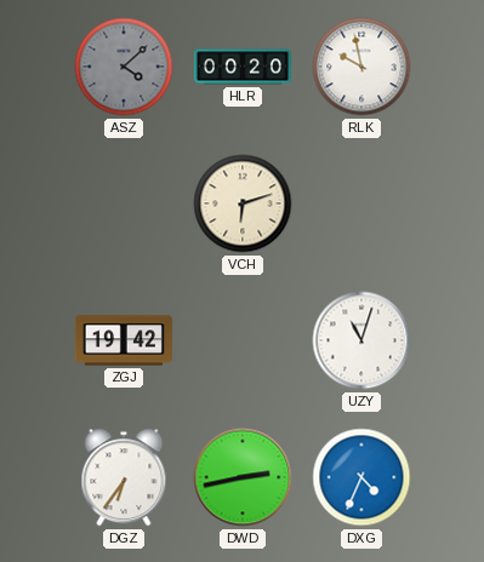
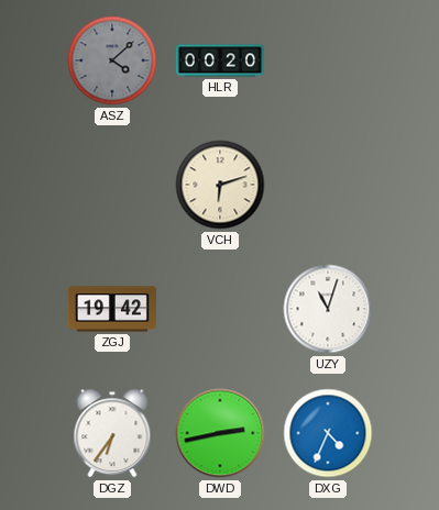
RLK: 9:58 -> none (361, 67)
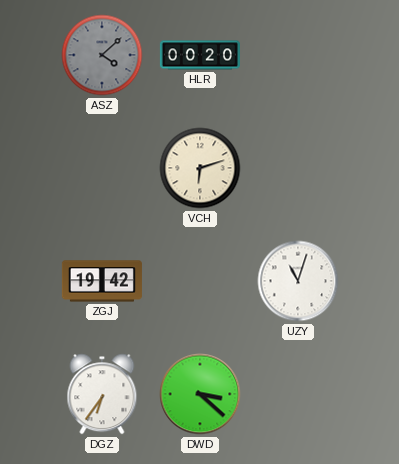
DWD: 2:43 -> 3:22 (200, 394)
DXG: 4:34 -> none (328, 433)
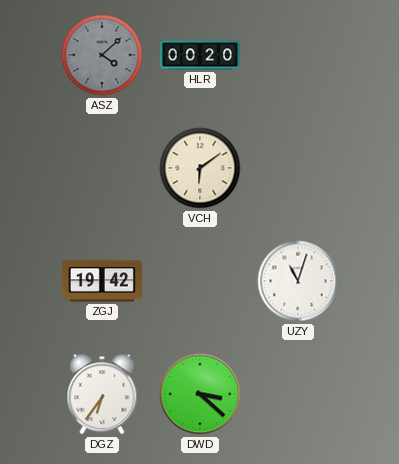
VCH: 6:12 -> 6:09 (200, 168)
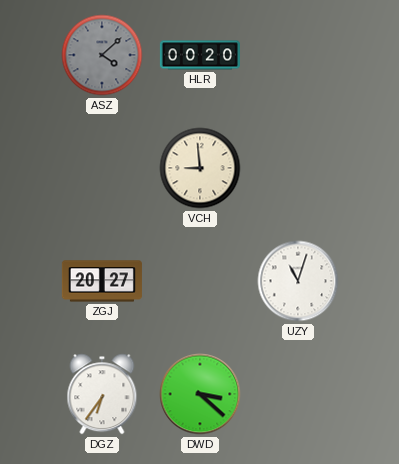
VCH: 6:09 -> 8:59 (200, 168)
ZGJ: 19:42 -> 20:27 (102, 281)
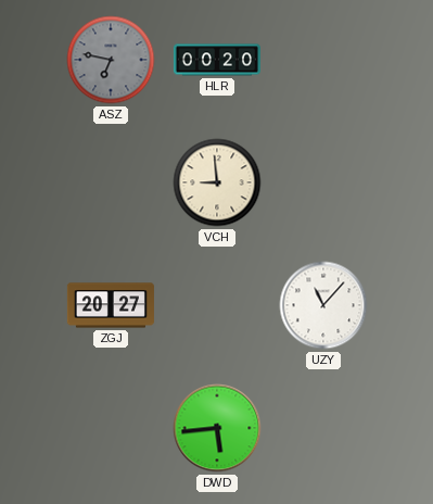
ASZ: 4:08 -> 6:47 (111, 60)
UZY: 11:03 -> 11:07 (323, 305)
DGZ: 6:36 -> none (102, 394)
DWD: 3:22 -> 5:44 (217, 428)
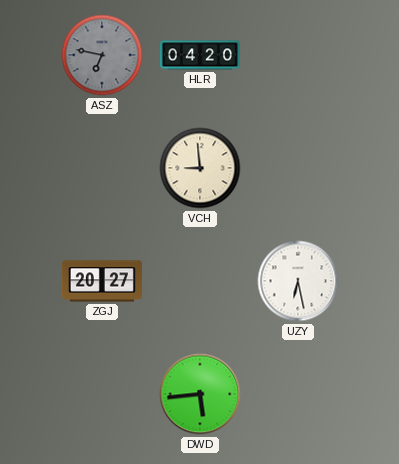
HLR: 00:20 -> 04:20 (200, 55)
UZY: 11:07 -> 6:28 (298, 281)
